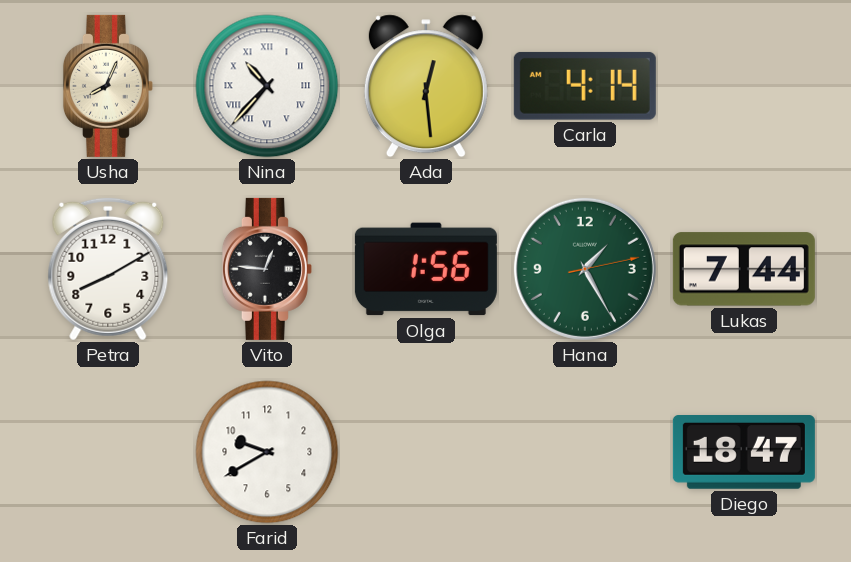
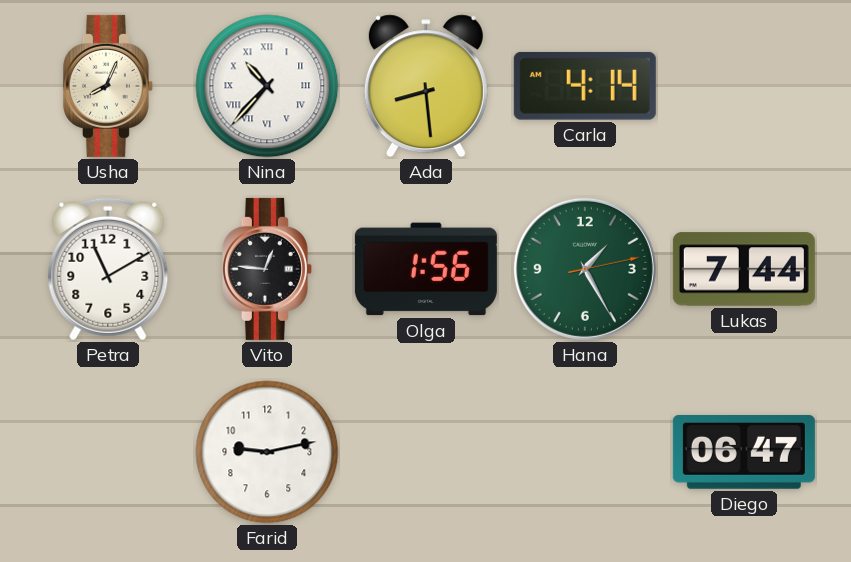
Ada: 12:29 -> 8:29 (426, 86)
Petra: 8:10 -> 11:10 (108, 269)
Farid: 9:40 -> 9:13 (267, 452)
Diego: 18:47 -> 06:47 (744, 453)
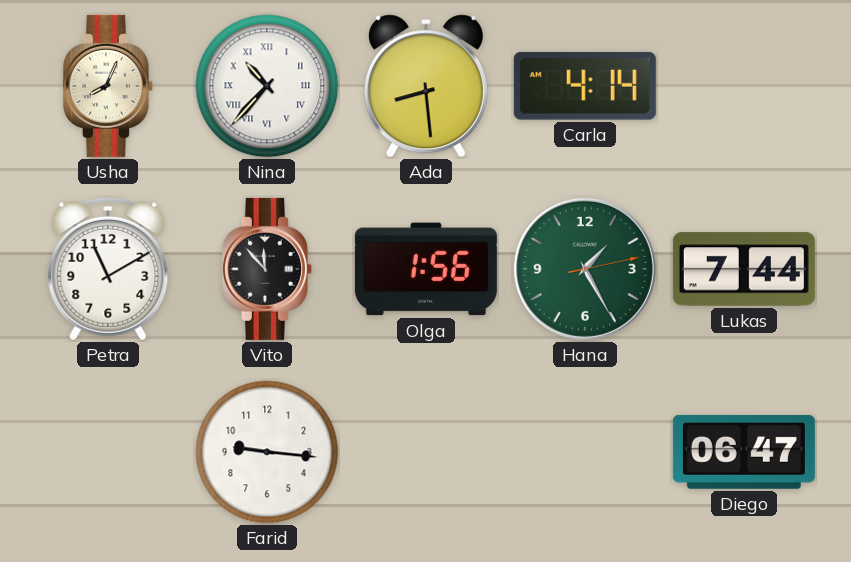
Vito: 12:46 -> 11:53 (267, 269)
Farid: 9:13 -> 9:16 (267, 452)
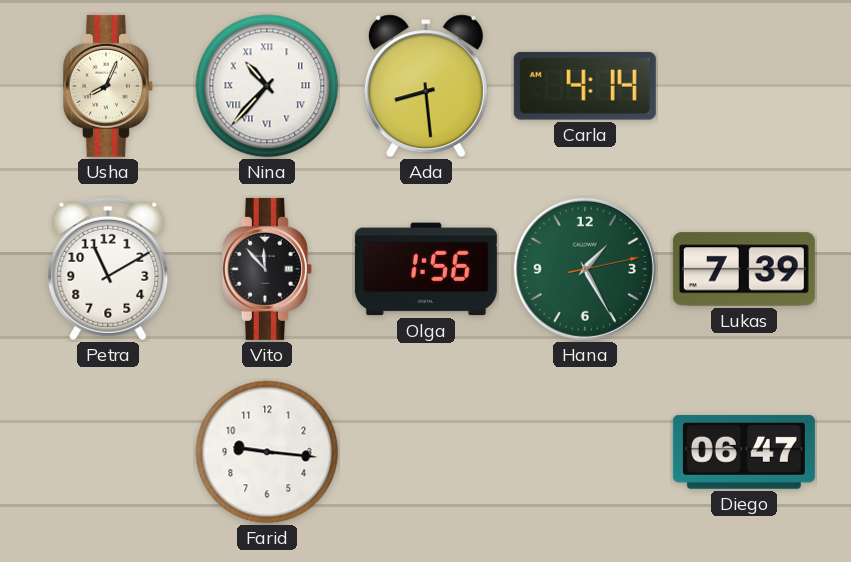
Lukas: 7:44 -> 7:39 (744, 269)
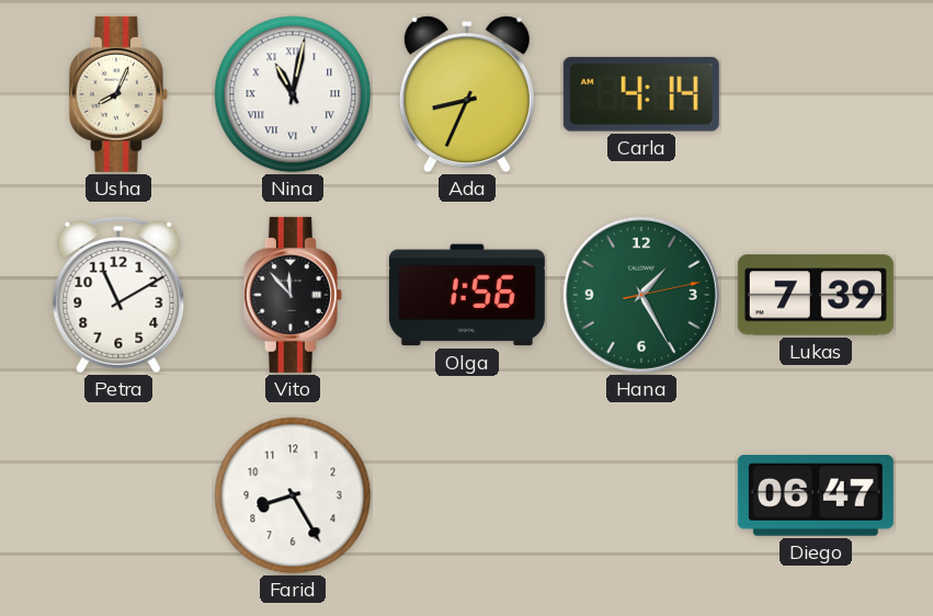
Nina: 10:37 -> 11:02 (293, 94)
Ada: 8:29 -> 8:34 (467, 94)
Farid: 9:16 -> 8:25 (293, 495)
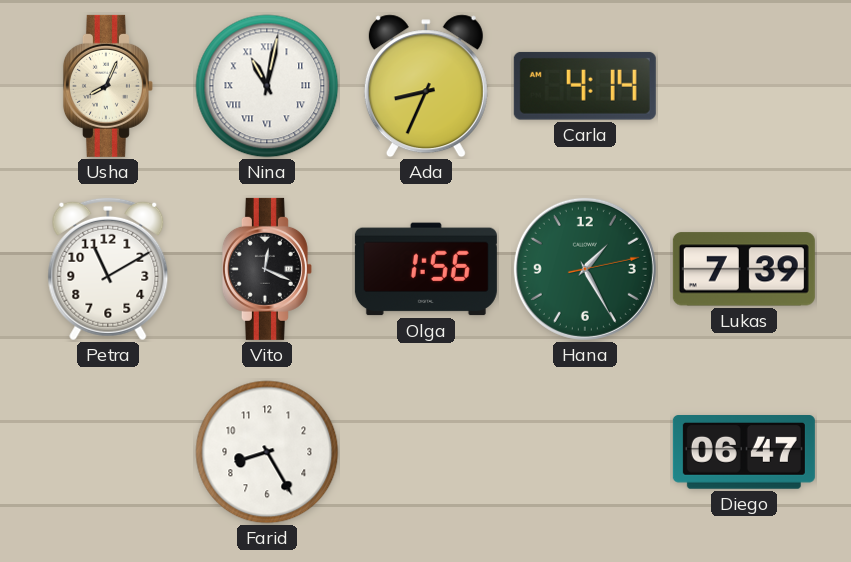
Vito: 11:53 -> 12:19 (267, 269)
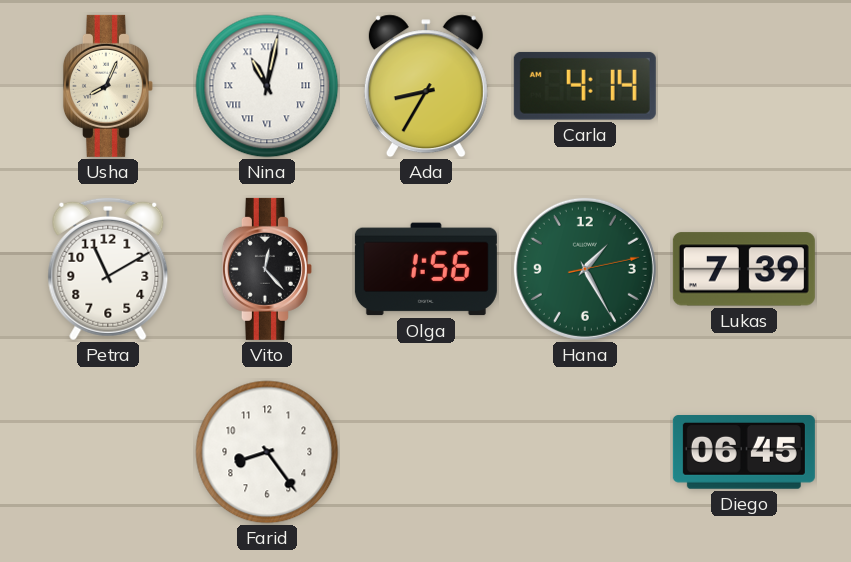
Ada: 8:34 -> 8:35 (426, 86)
Vito: 12:19 -> 12:23 (267, 269)
Farid: 8:25 -> 8:24 (267, 452)
Diego: 06:47 -> 06:45 (744, 453)
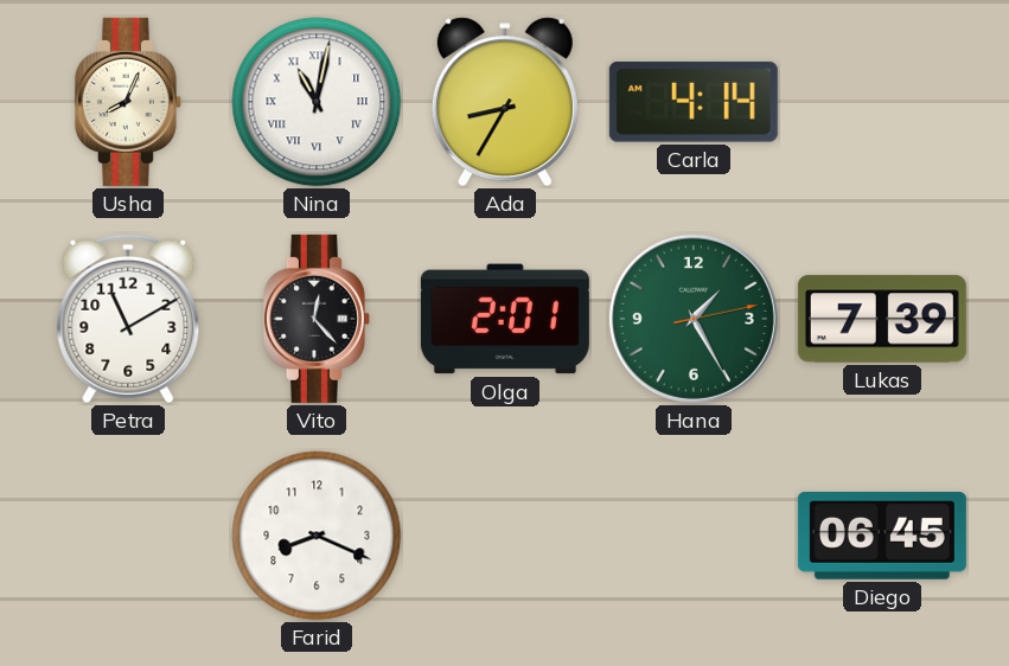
Olga: 1:56 -> 2:01 (505, 319)
Farid: 8:24 -> 8:19 (317, 536)
